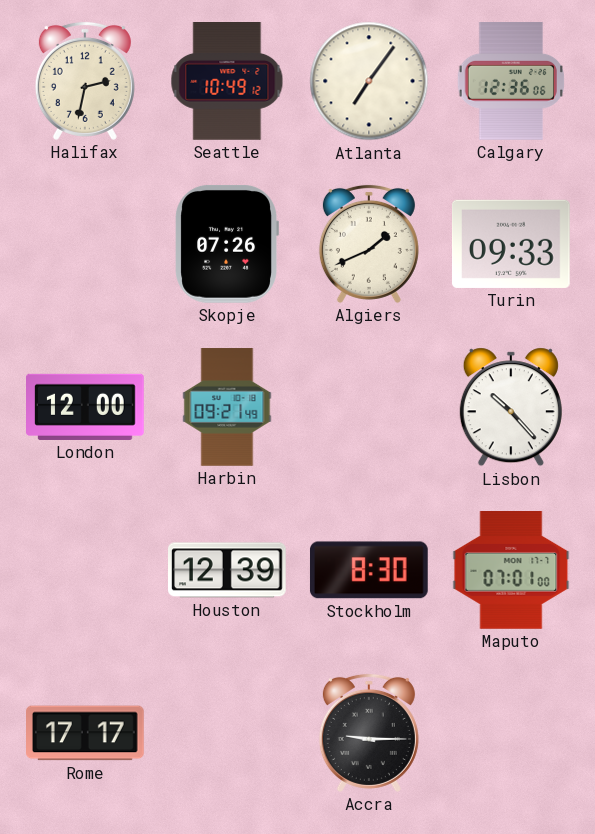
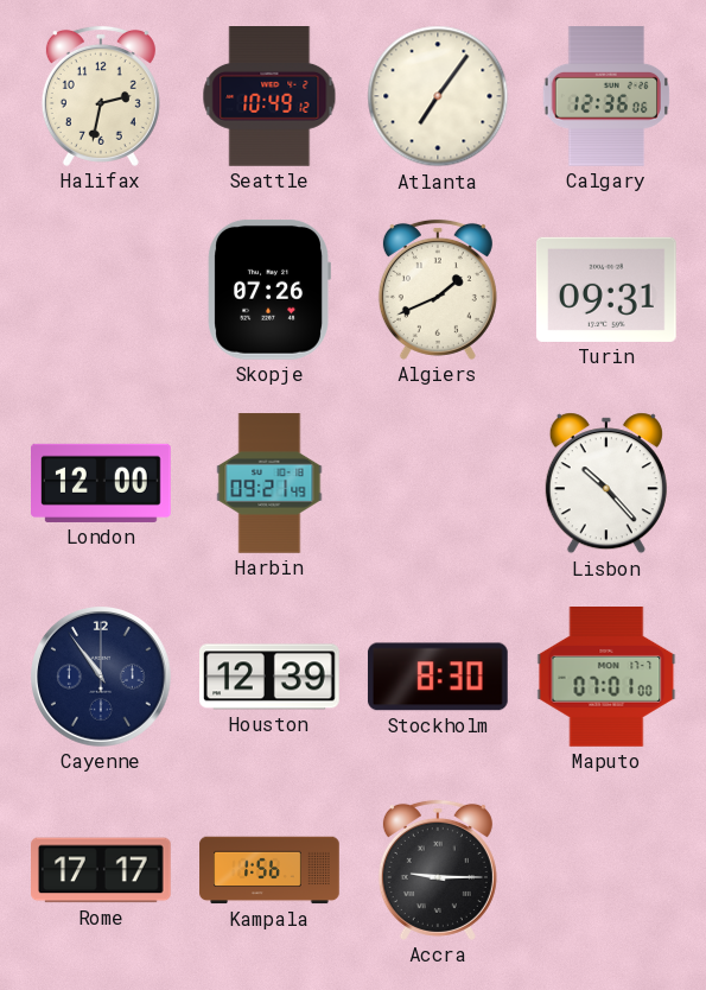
Turin: 09:33 -> 09:31 (608, 290)
Cayenne: none -> 10:54 (102, 678)
Kampala: none -> 1:56 (269, 870)
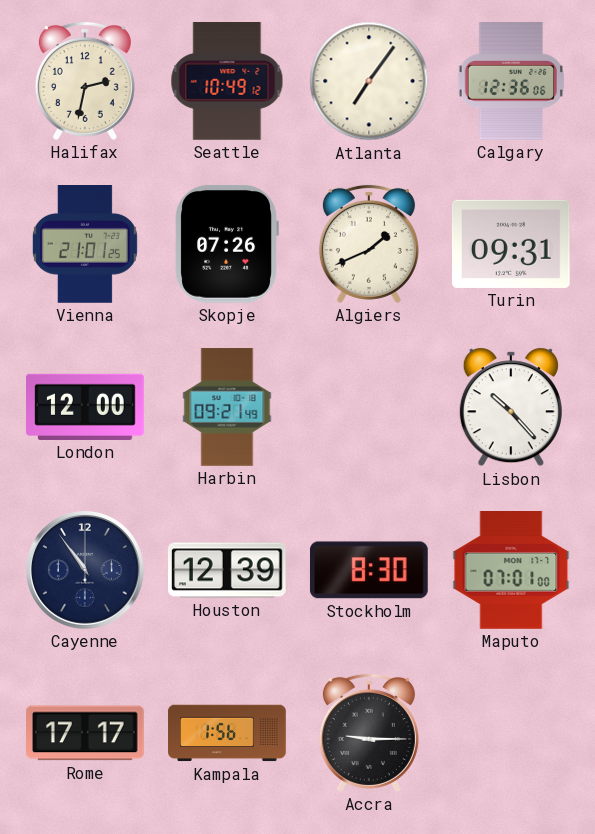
Vienna: none -> 21:01 (85, 245)
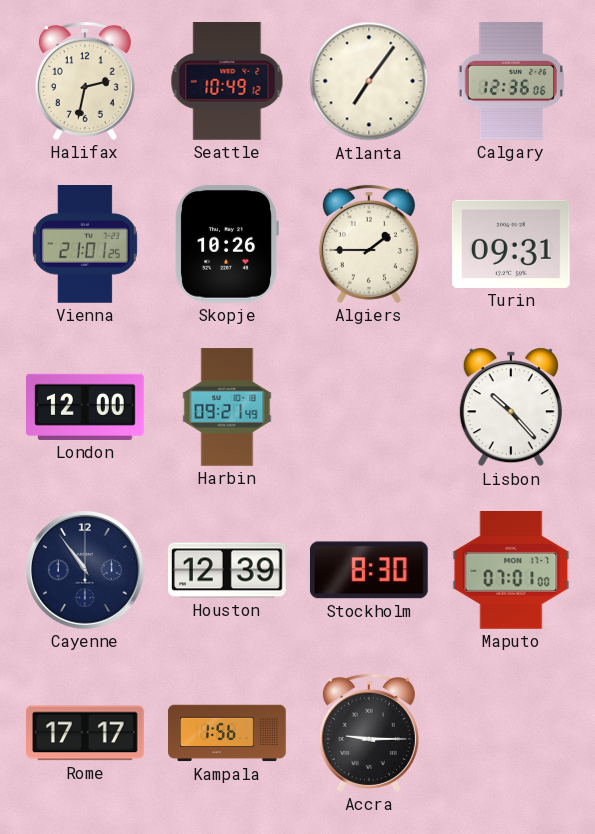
Skopje: 07:26 -> 10:26 (227, 244)
Algiers: 1:41 -> 1:45 (369, 244)
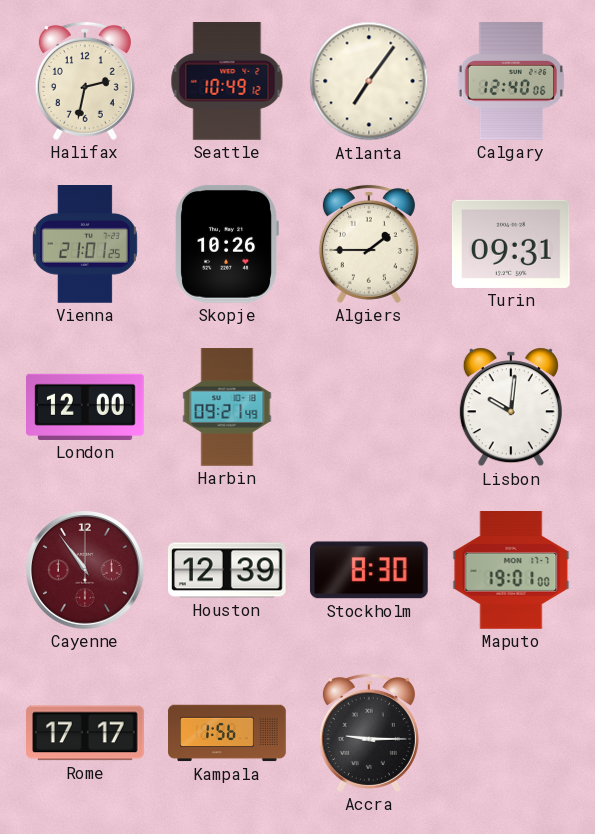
Calgary: 12:36 -> 12:40 (510, 82)
Lisbon: 10:23 -> 10:01 (511, 407)
Cayenne dial: navy -> burgundy (86, 571)
Maputo: 07:01 -> 19:01 (511, 570)
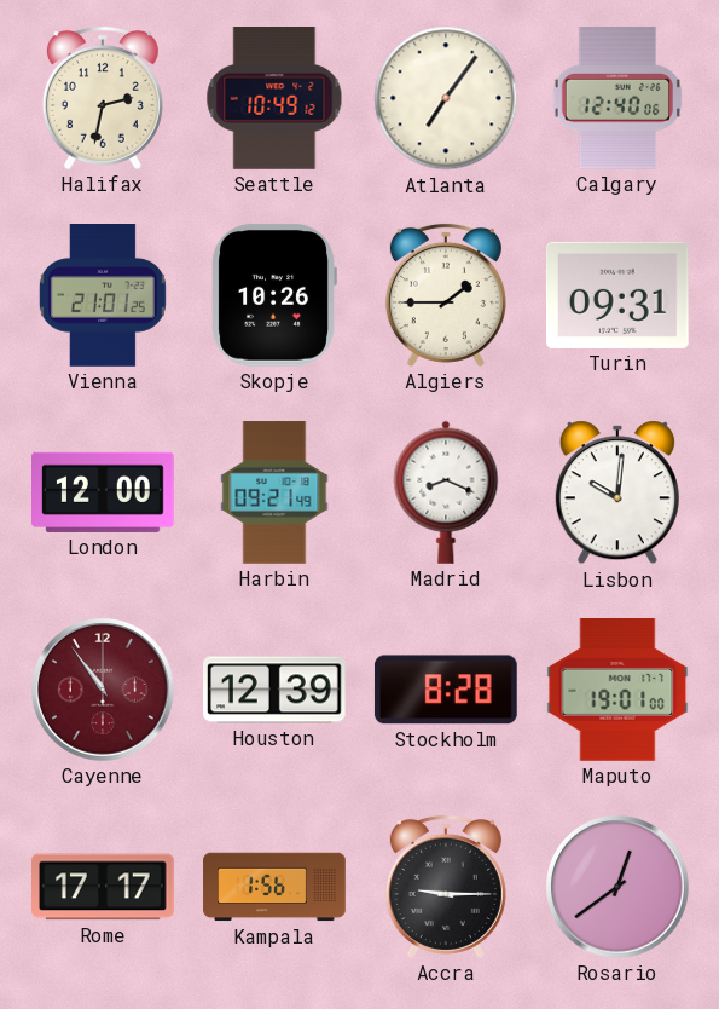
Madrid: none -> 8:19 (446, 492)
Stockholm: 8:30 -> 8:28 (446, 690)
Rosario: none -> 12:39 (619, 888)
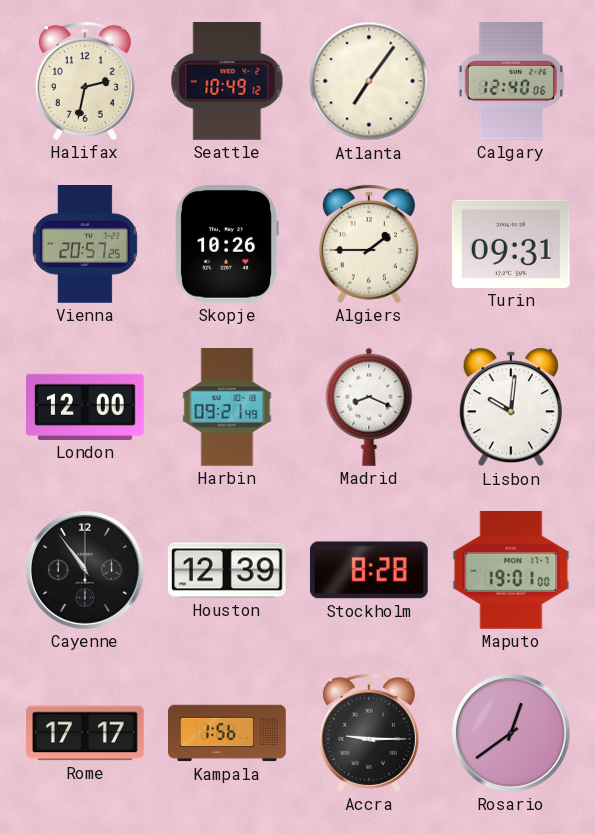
Vienna: 21:01 -> 20:57 (85, 245)
Cayenne dial: burgundy -> black (86, 571)
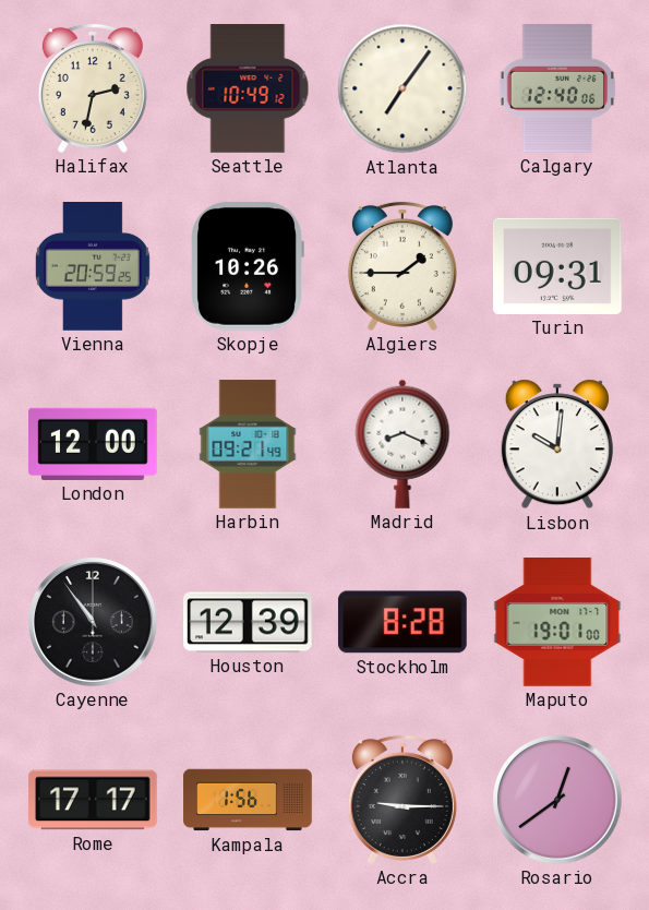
Vienna: 20:57 -> 20:59 (93, 267)
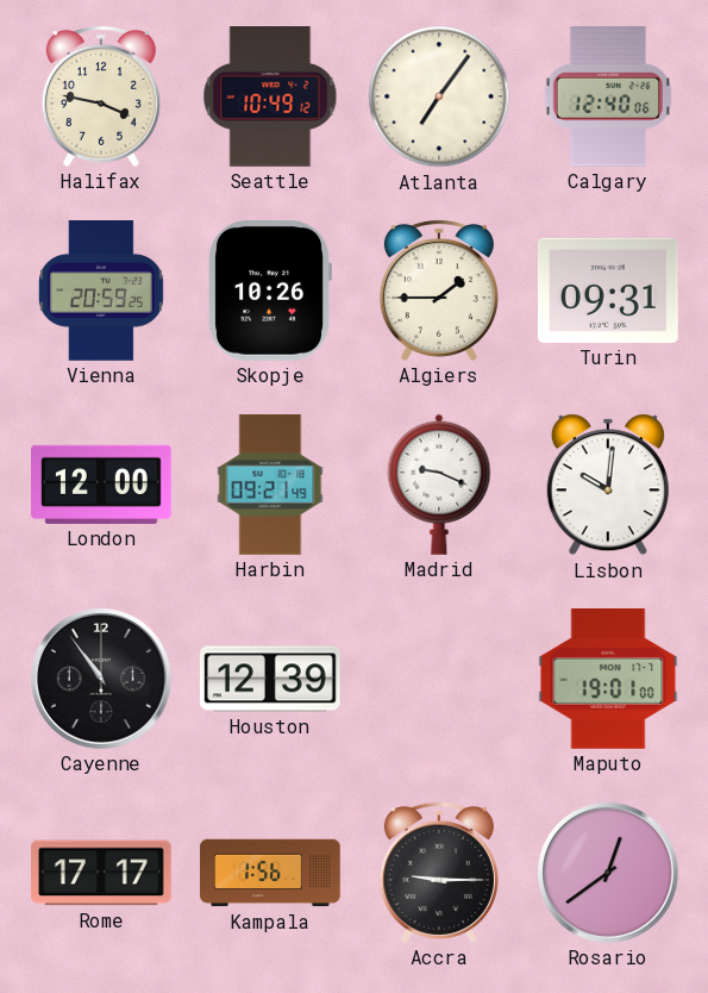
Halifax: 2:32 -> 3:47 (101, 96)
Madrid: 8:19 -> 9:19 (439, 485)
Stockholm: 8:28 -> none (402, 622)
